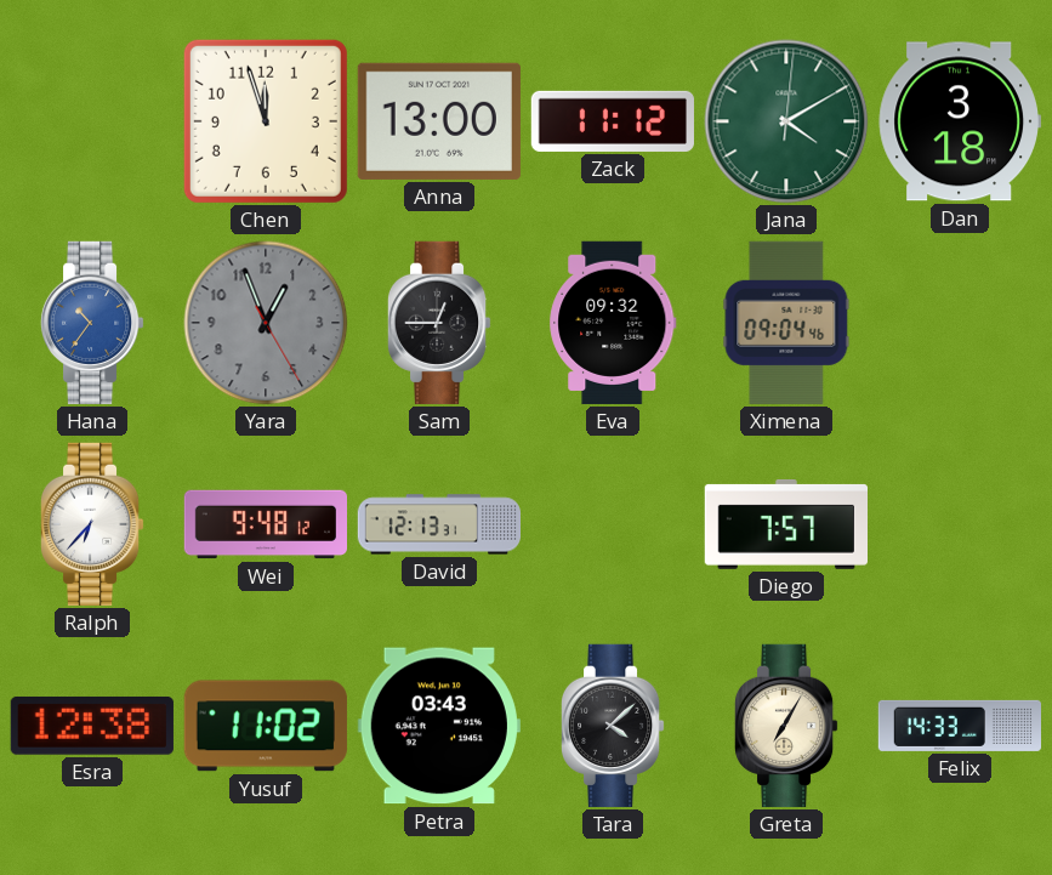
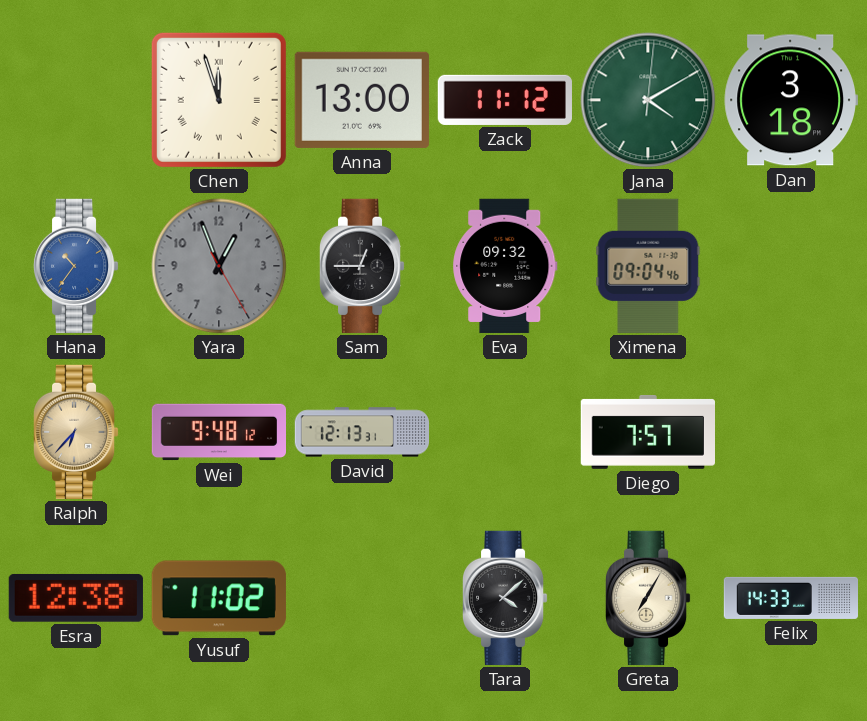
Chen numerals: Arabic -> Roman (219, 100)
Ralph dial: white -> champagne (76, 432)
Petra: 03:43 -> none (439, 726)
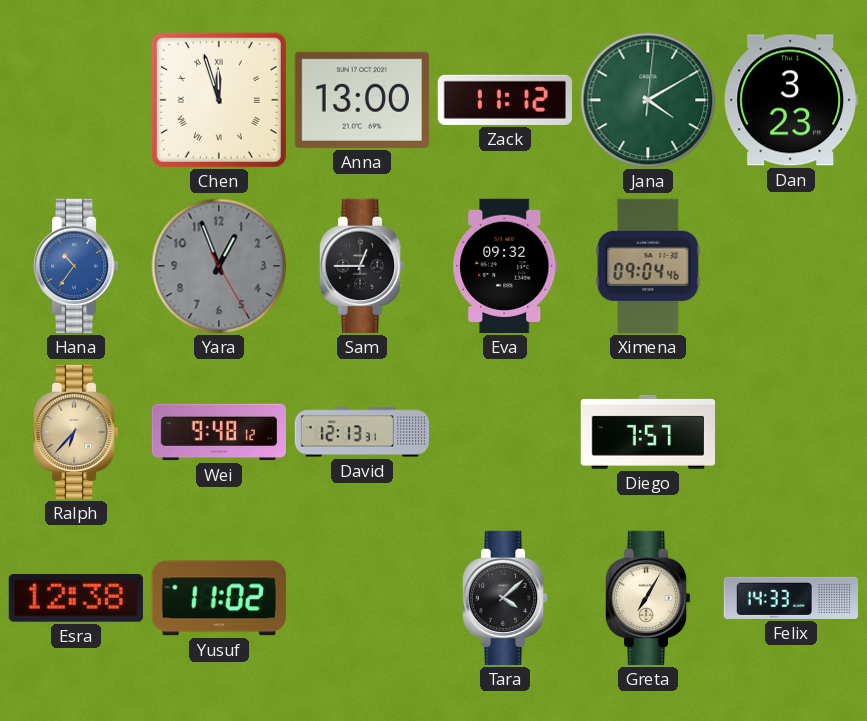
Dan: 3:18 -> 3:23 (791, 100)
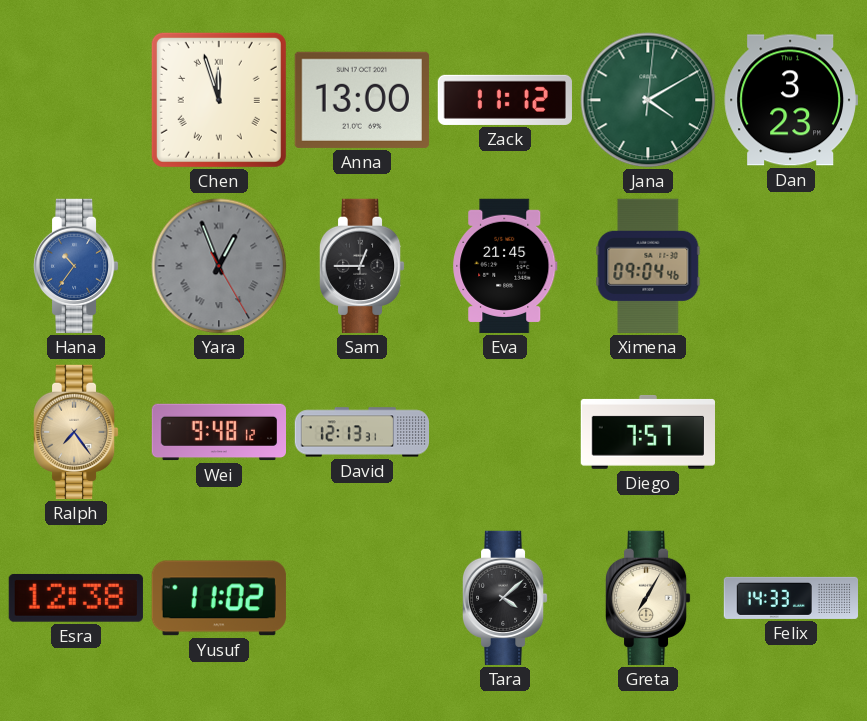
Yara numerals: Arabic -> Roman (219, 266)
Eva: 09:32 -> 21:45 (505, 266)
Ralph: 6:37 -> 7:24 (76, 432)
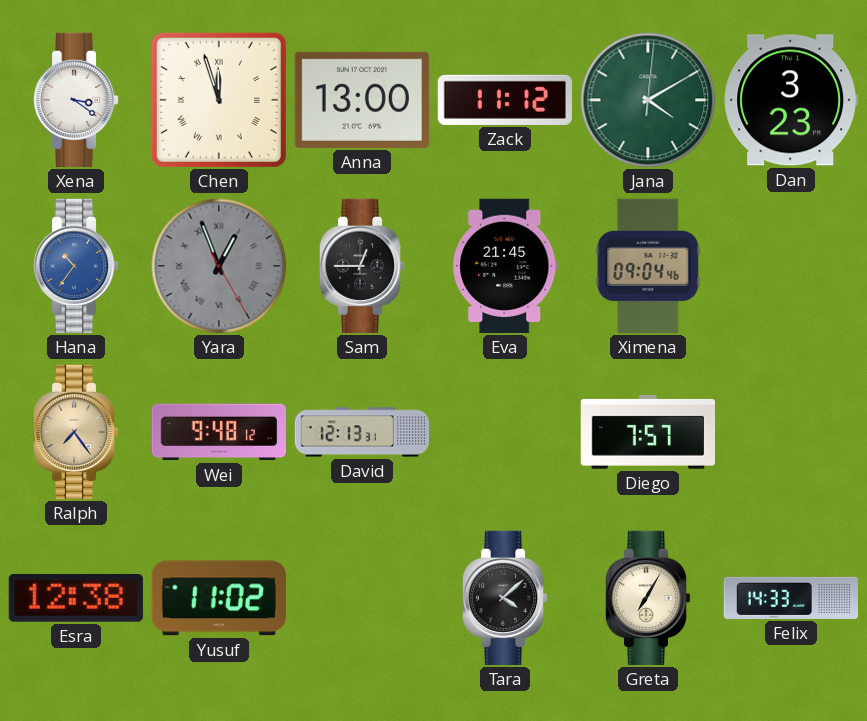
Xena: none -> 3:21 (76, 100)
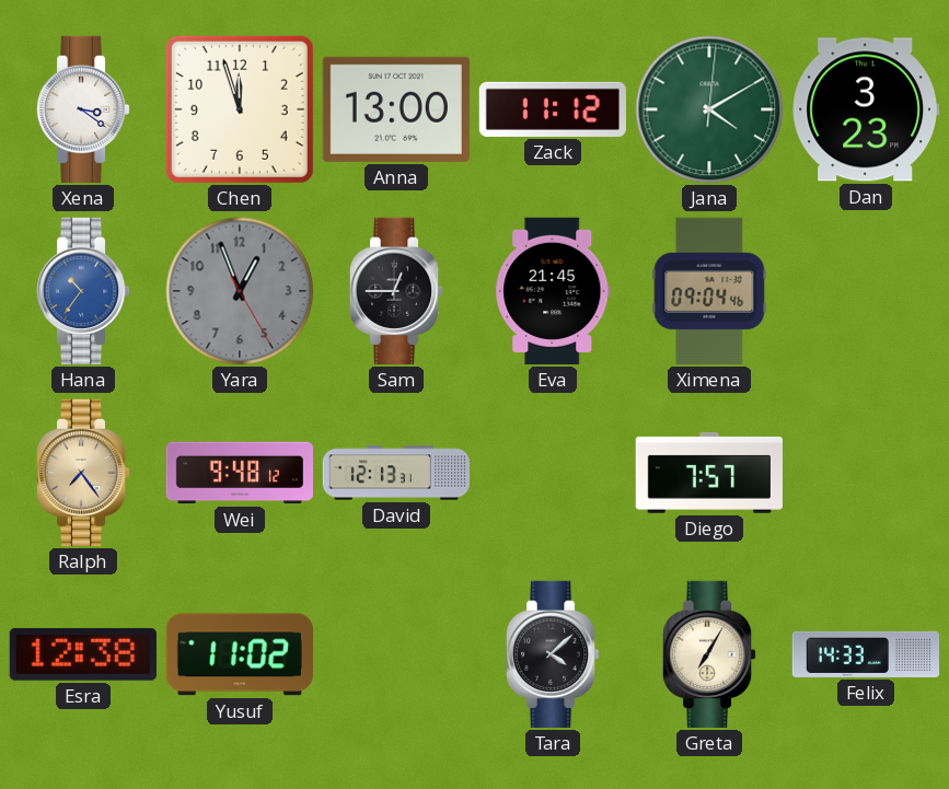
Chen numerals: Roman -> Arabic (240, 109)
Yara numerals: Roman -> Arabic (240, 291)
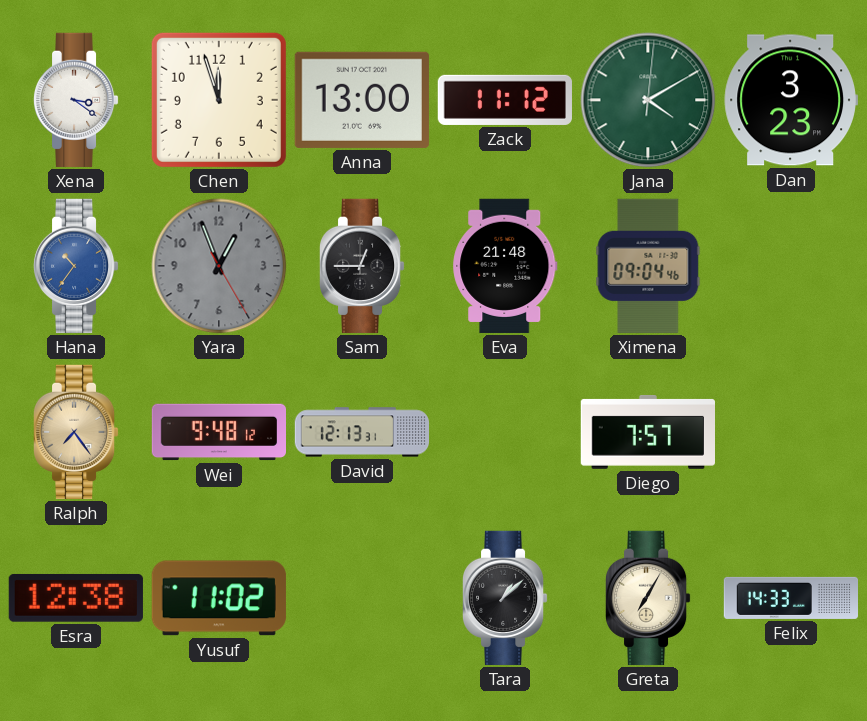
Eva: 21:45 -> 21:48 (505, 266)
Tara: 4:08 -> 1:08 (505, 598)
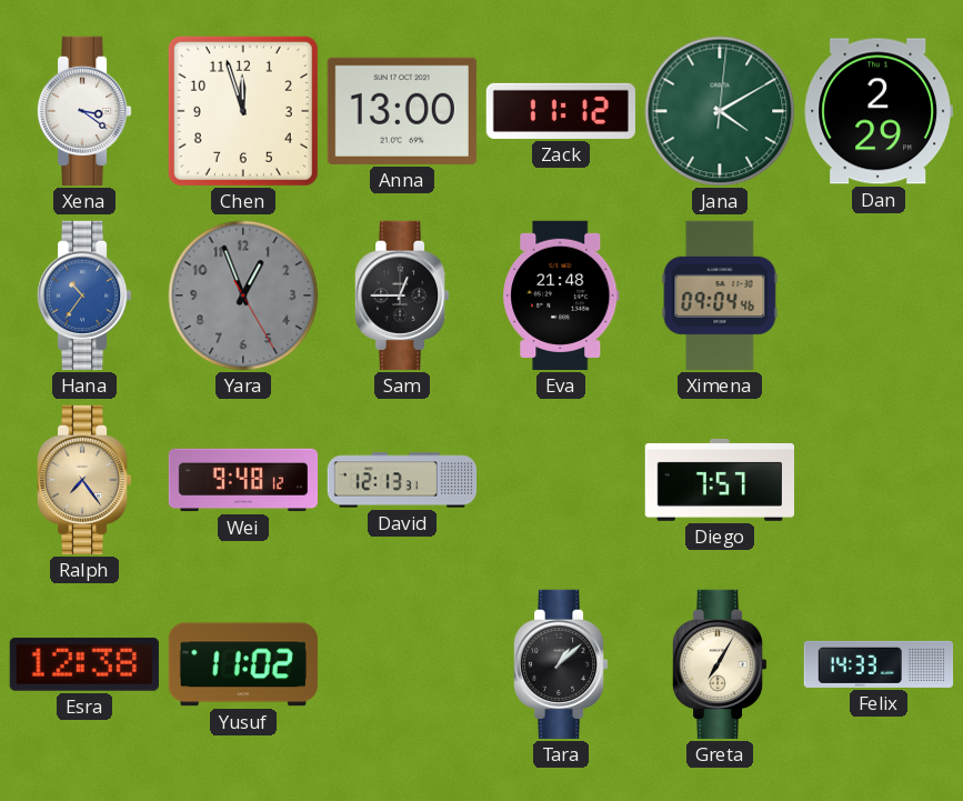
Dan: 3:23 -> 2:29 (879, 111)
